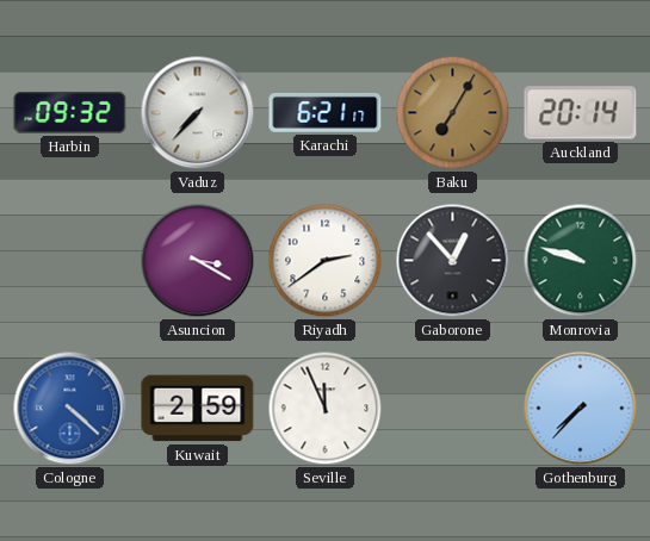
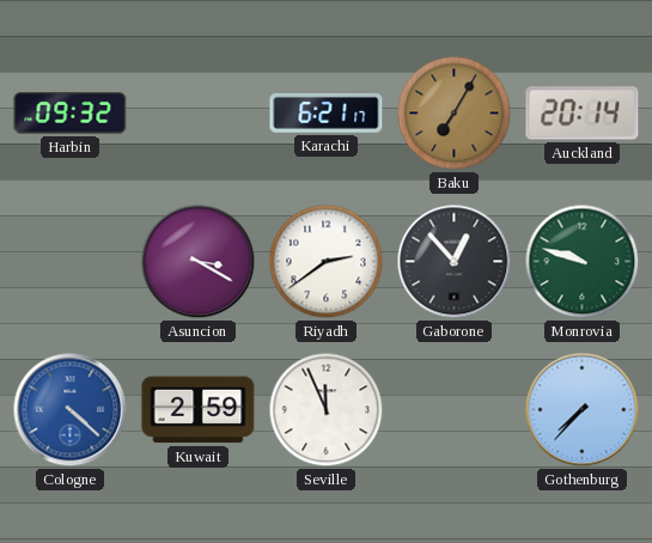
Vaduz: 7:37 -> none (198, 113)
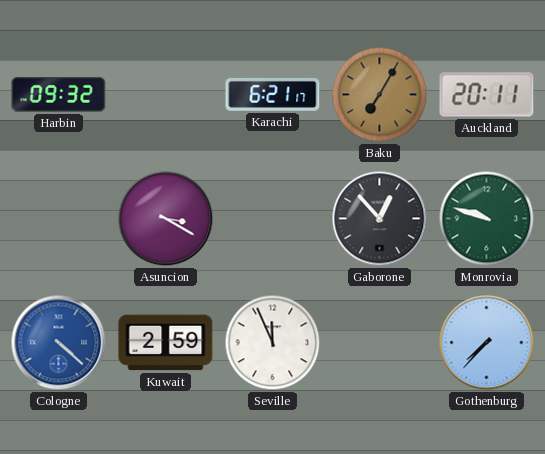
Auckland: 20:14 -> 20:11 (487, 95)
Riyadh: 2:39 -> none (327, 262)
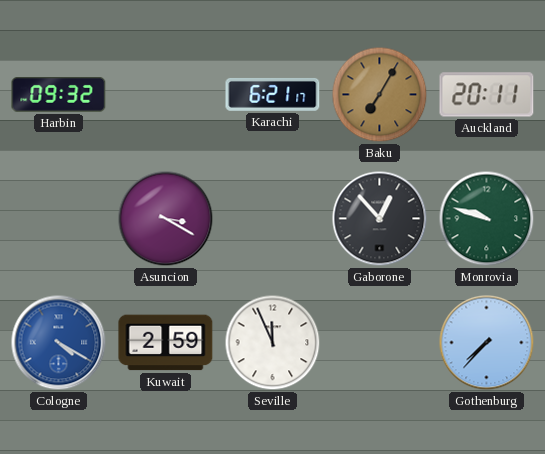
Cologne: 4:22 -> 4:20 (59, 343)
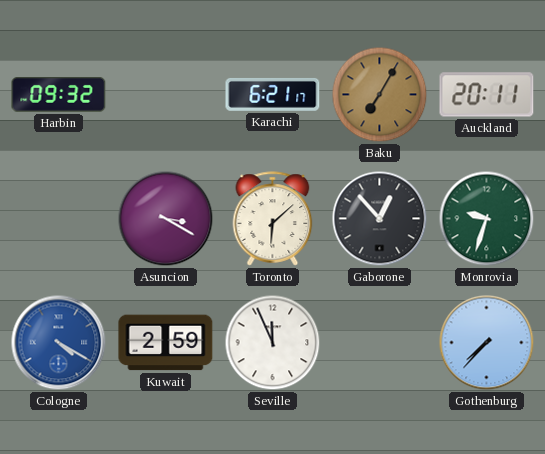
Toronto: none -> 6:08 (273, 219)
Monrovia: 9:48 -> 9:33 (487, 219)
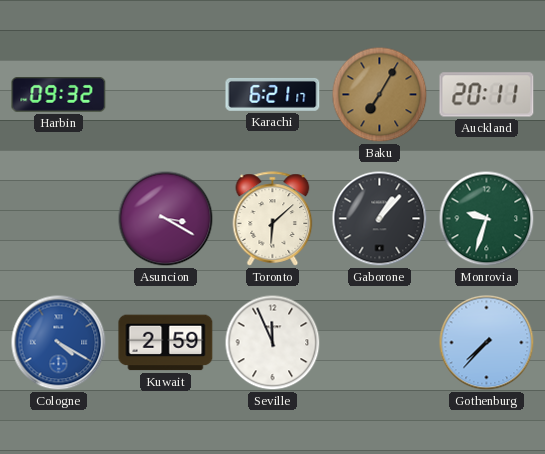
Gaborone: 12:53 -> 1:07 (380, 219)
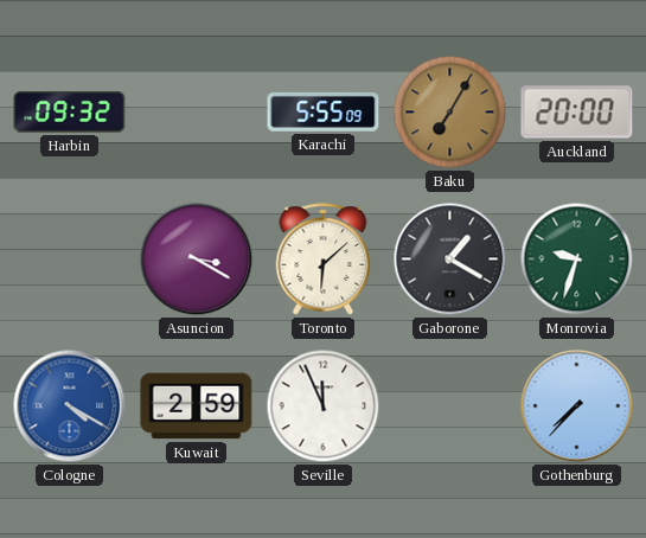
Karachi: 6:21 -> 5:55 (324, 111)
Auckland: 20:11 -> 20:00 (577, 113)
Gaborone: 1:07 -> 1:20 (450, 260)
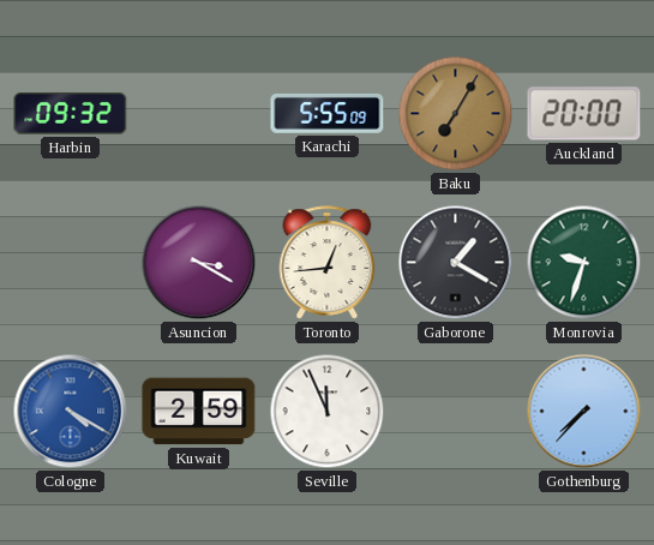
Toronto: 6:08 -> 12:44 (328, 263)
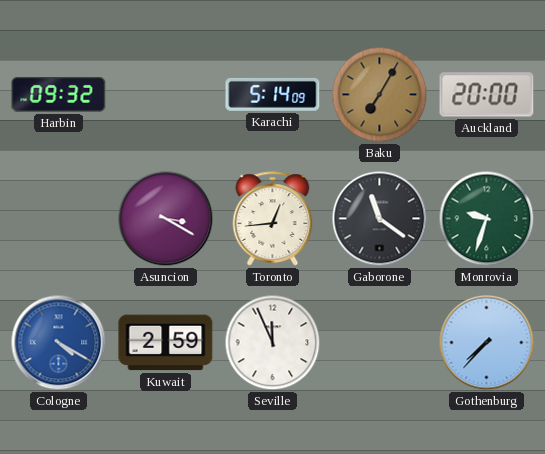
Karachi: 5:55 -> 5:14 (273, 94)
Gaborone: 1:20 -> 11:21 (380, 219)
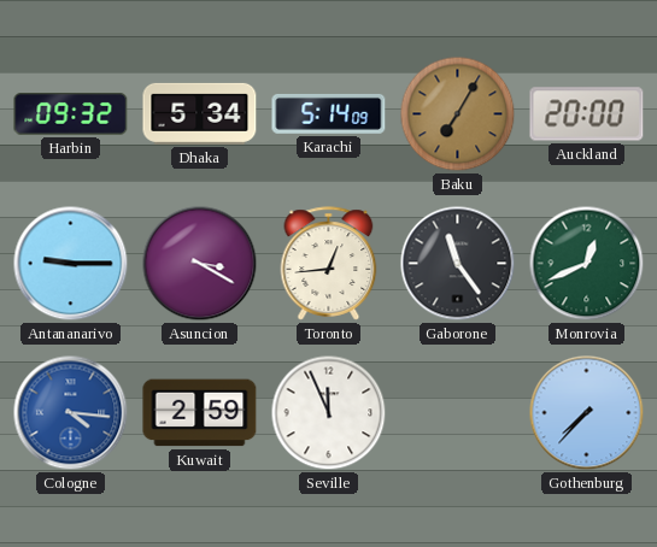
Dhaka: none -> 5:34 (200, 113)
Antananarivo: none -> 9:15 (71, 264)
Gaborone: 11:21 -> 11:24 (458, 264)
Monrovia: 9:33 -> 12:41 (587, 264)
Cologne: 4:20 -> 4:16 (71, 413)
